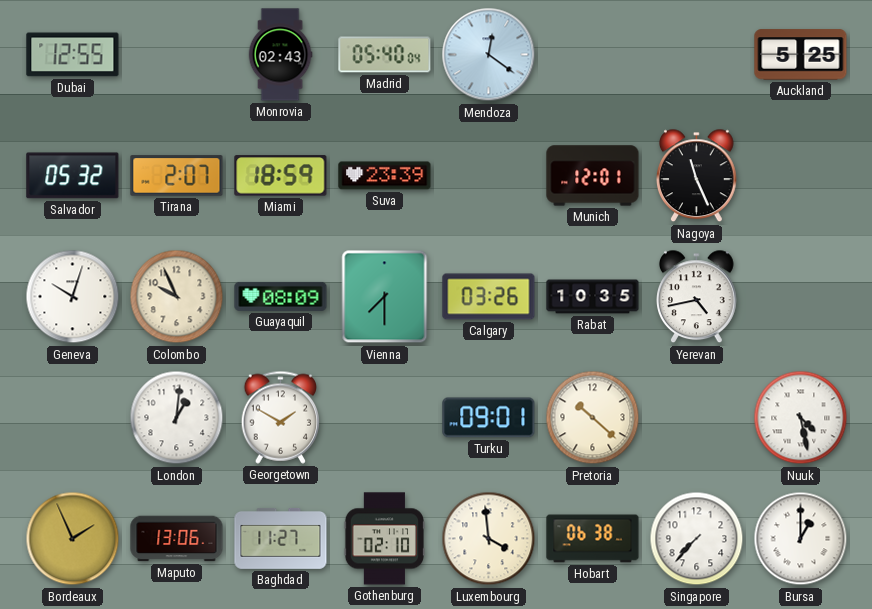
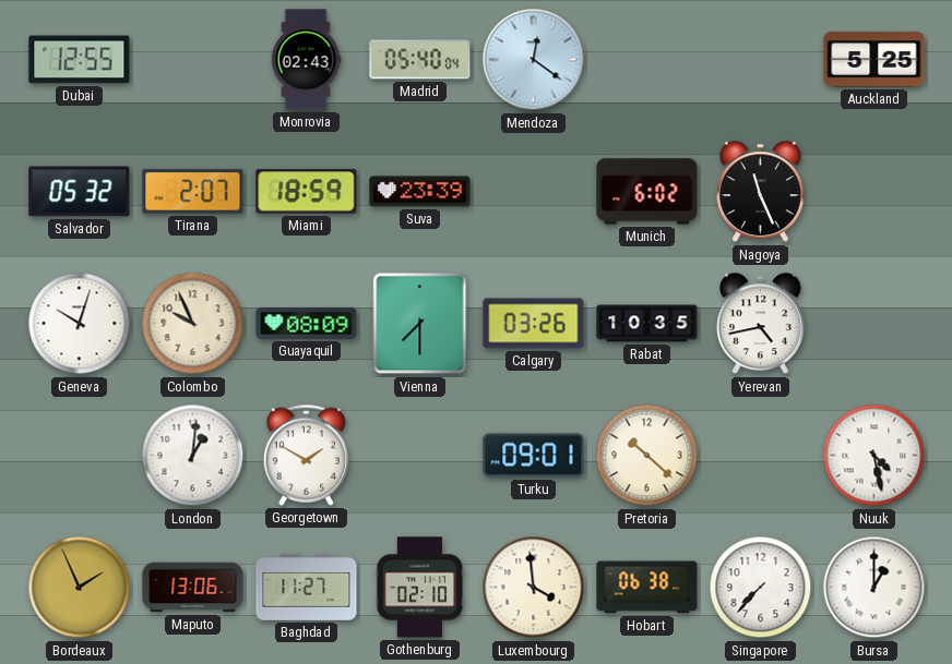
Munich: 12:01 -> 6:02 (647, 192)
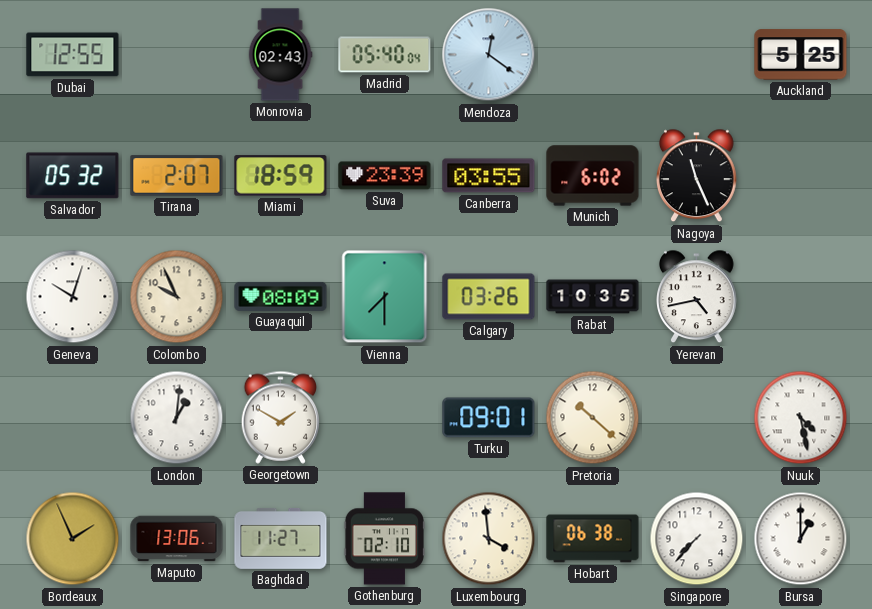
Canberra: none -> 03:55 (489, 176)
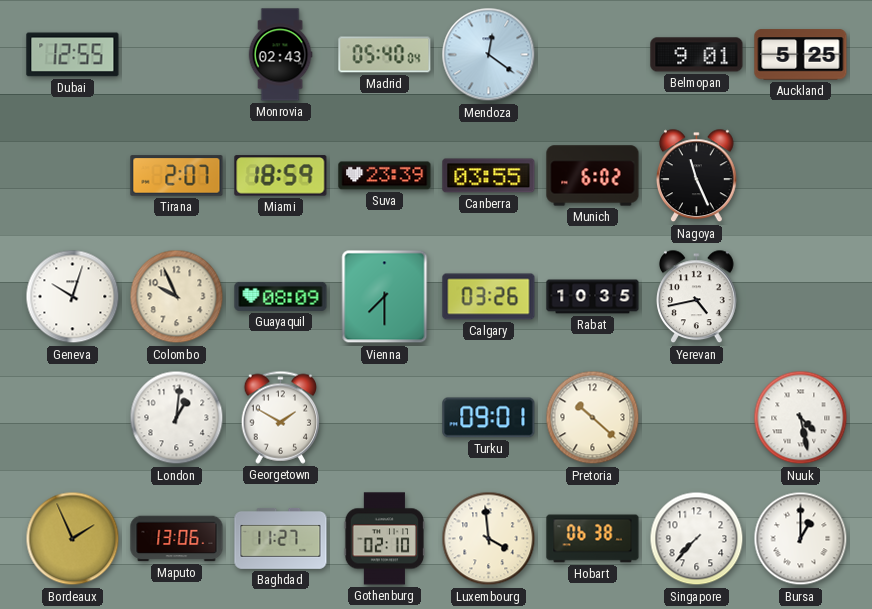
Belmopan: none -> 9:01 (697, 55)
Salvador: 05:32 -> none (73, 176)
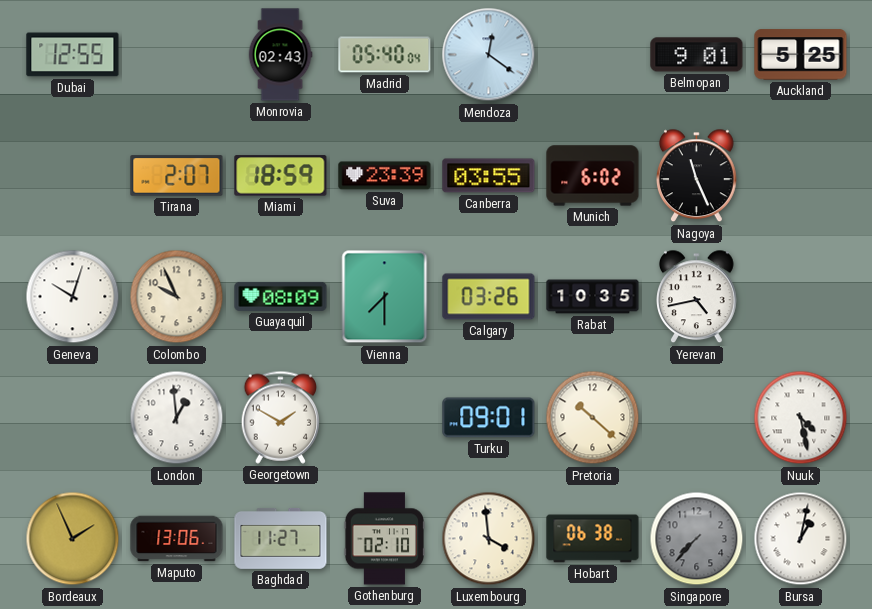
London: 1:01 -> 12:59 (177, 418)
Singapore dial: white -> grey (697, 539)
Bursa: 1:00 -> 1:02 (801, 539)
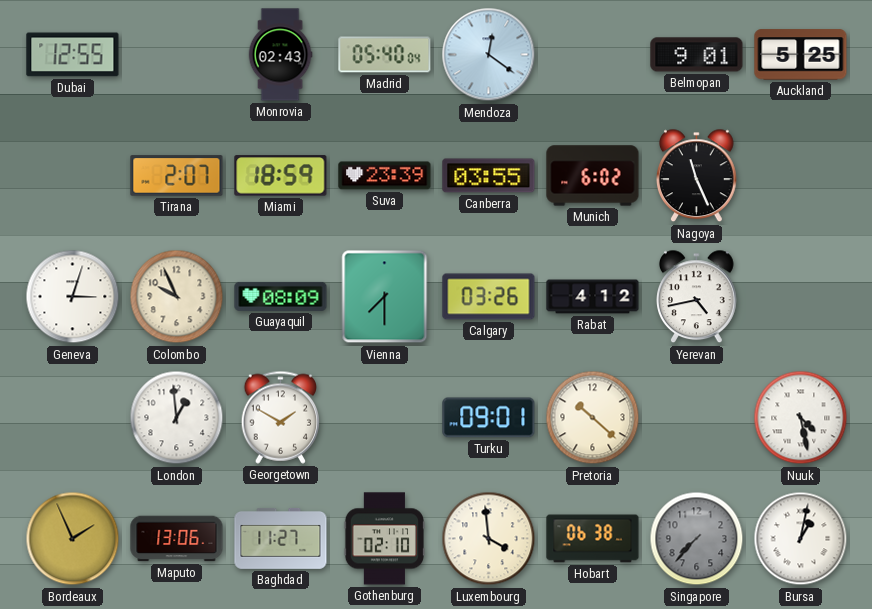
Geneva: 10:03 -> 3:03 (73, 297)
Rabat: 10:35 -> 4:12 (593, 297)
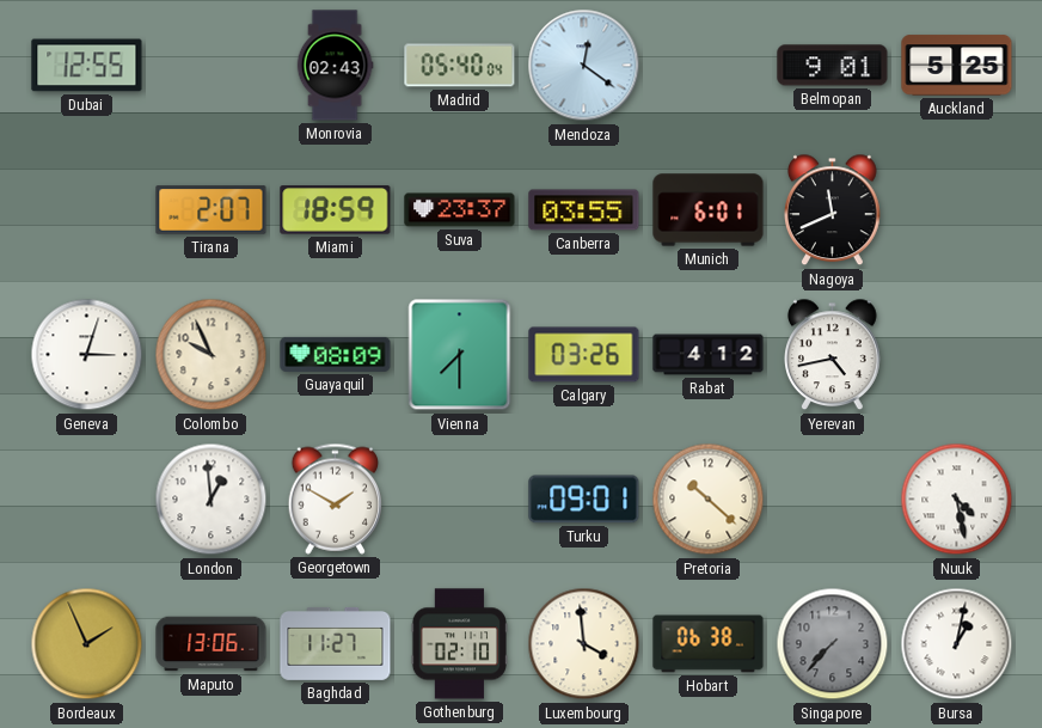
Suva: 23:39 -> 23:37 (460, 210)
Munich: 6:02 -> 6:01 (709, 210)
Nagoya: 11:26 -> 11:41 (833, 210)
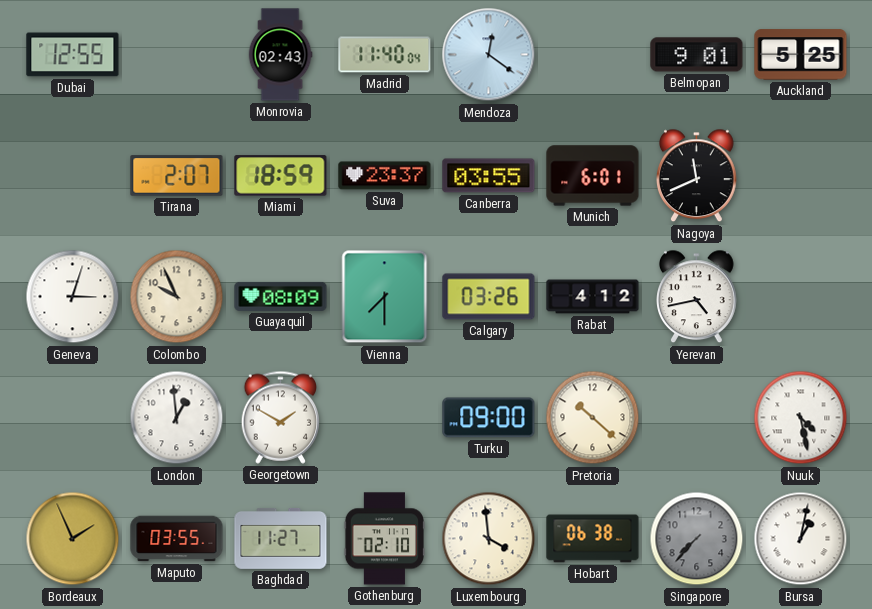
Madrid: 05:40 -> 11:40 (385, 55)
Turku: 09:01 -> 09:00 (489, 418)
Maputo: 13:06 -> 03:55 (177, 539)
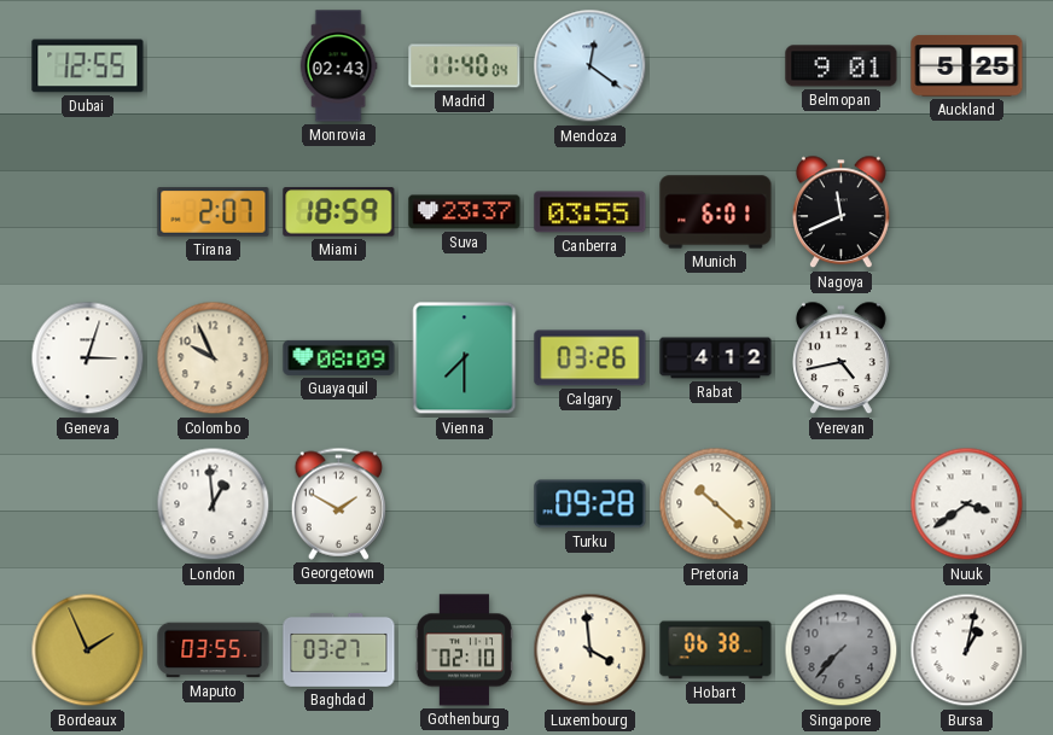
Turku: 09:00 -> 09:28 (591, 504)
Nuuk: 4:28 -> 3:39 (967, 504)
Baghdad: 11:27 -> 03:27 (339, 651)
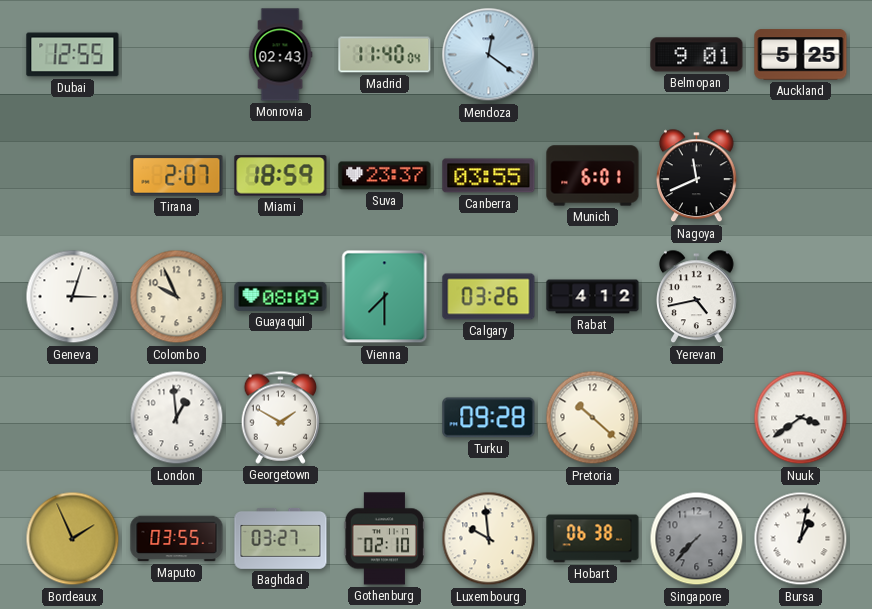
Luxembourg: 3:59 -> 9:59 (489, 539)
